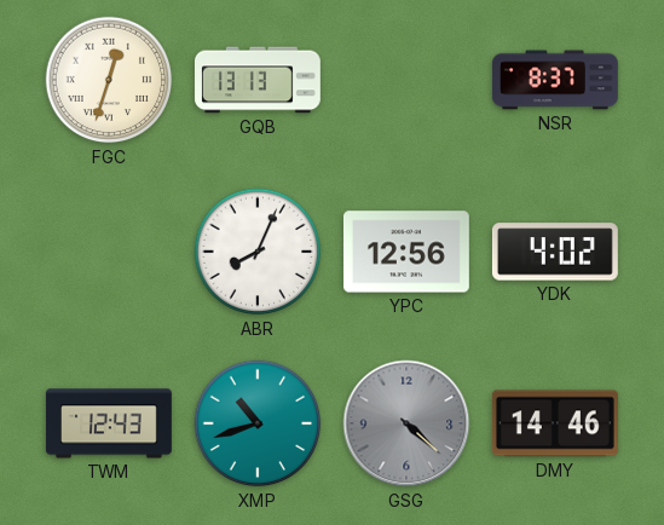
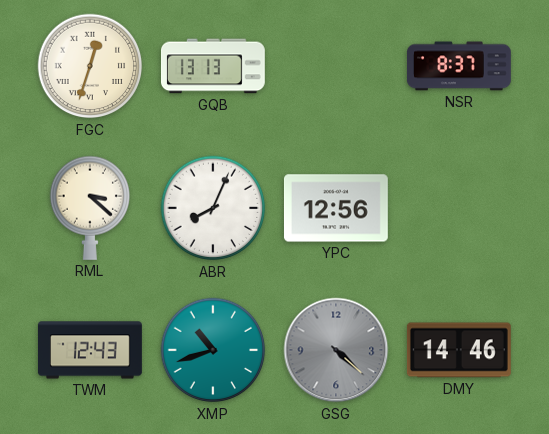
RML: none -> 3:22 (89, 208)
YDK: 4:02 -> none (555, 252)
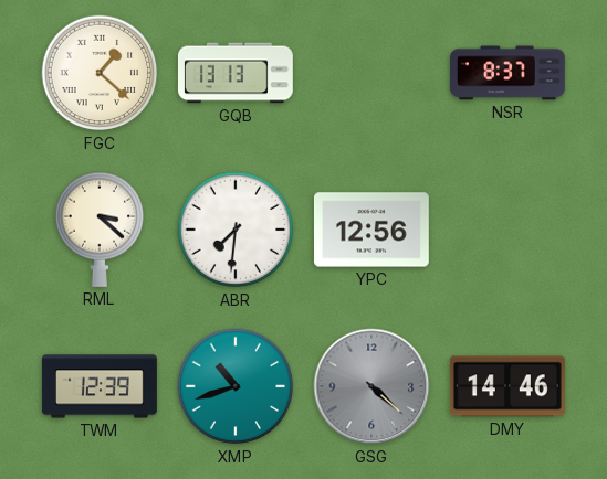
FGC: 12:33 -> 1:22 (100, 73)
ABR: 8:04 -> 7:31 (236, 230)
TWM: 12:43 -> 12:39 (100, 386)
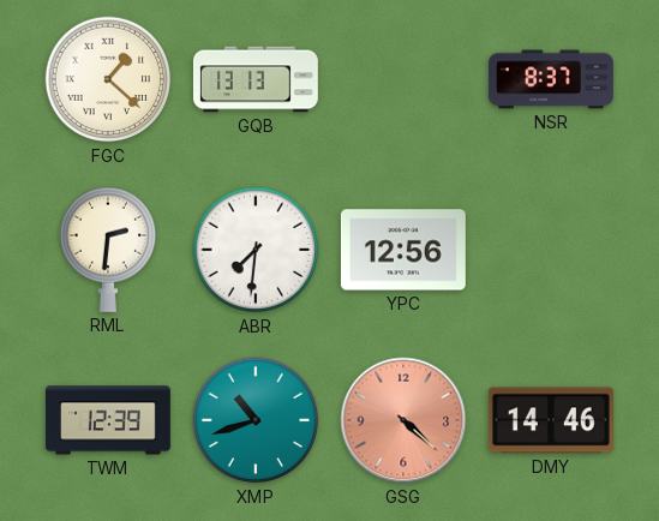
RML: 3:22 -> 2:31 (107, 250)
GSG dial: grey -> salmon (403, 420)
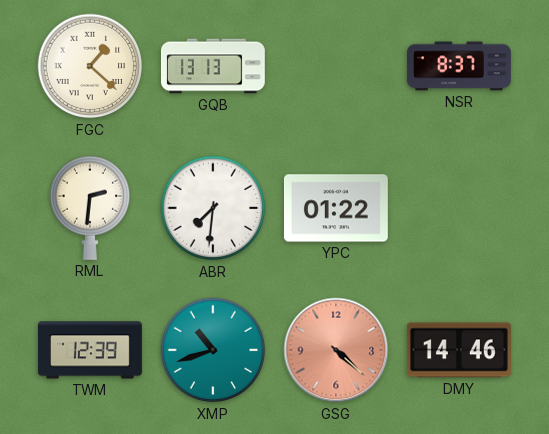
YPC: 12:56 -> 01:22 (336, 208)
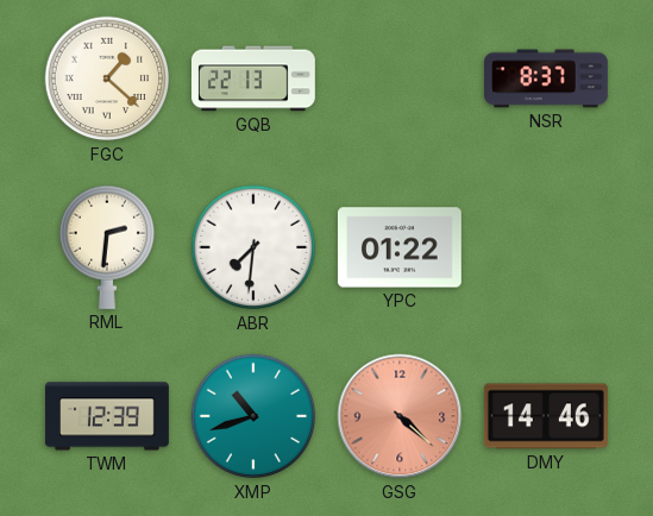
GQB: 13:13 -> 22:13 (253, 78)
